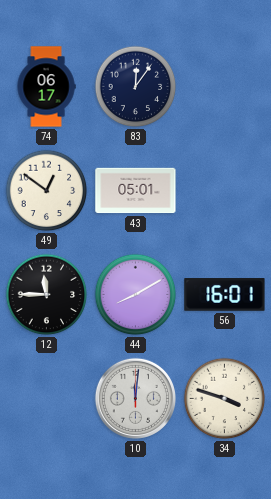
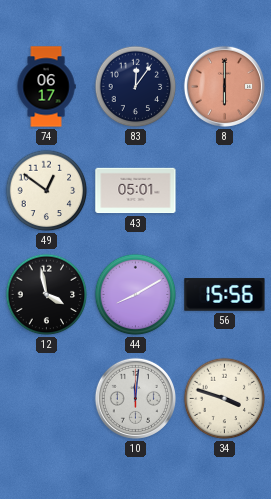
8: none -> 6:00 (224, 86)
12: 11:45 -> 3:58 (47, 295)
56: 16:01 -> 15:56 (225, 295)
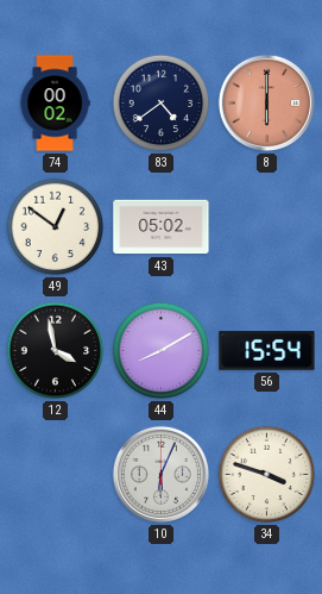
74: 06:17 -> 00:02 (55, 104)
83: 12:06 -> 4:39 (162, 104)
43: 05:01 -> 05:02 (162, 227)
56: 15:56 -> 15:54 (267, 351)
10: 12:01 -> 6:04 (160, 474)
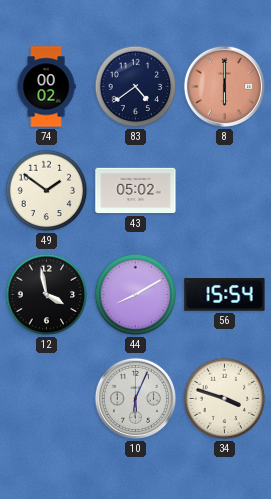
49: 12:51 -> 1:51 (47, 191)
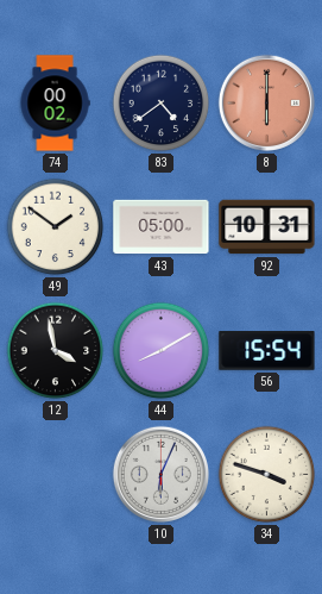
43: 05:02 -> 05:00 (162, 227)
92: none -> 10:31 (267, 227)
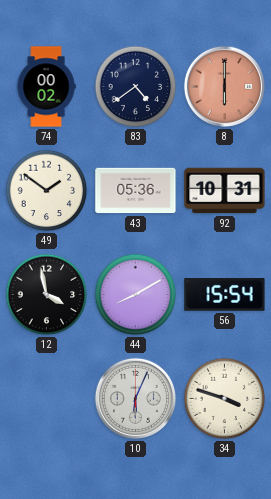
43: 05:00 -> 05:36 (136, 191)
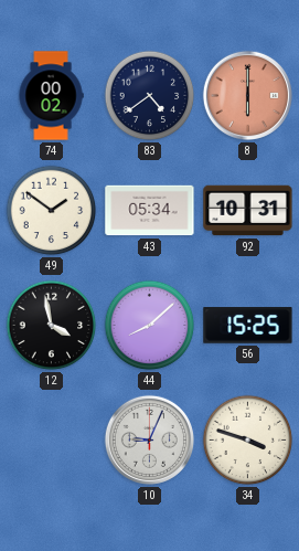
43: 05:36 -> 05:34 (150, 211)
44: 8:10 -> 8:08 (150, 326)
56: 15:54 -> 15:25 (248, 326)
10: 6:04 -> 9:04 (149, 439)
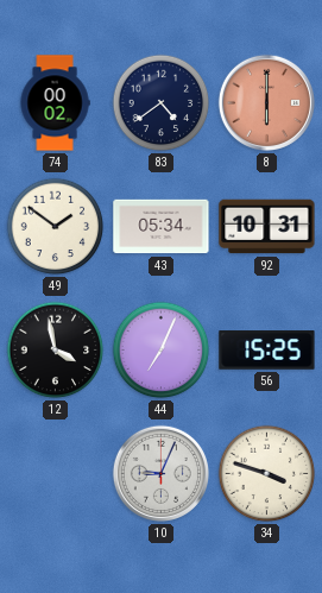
44: 8:08 -> 7:04 (162, 351)
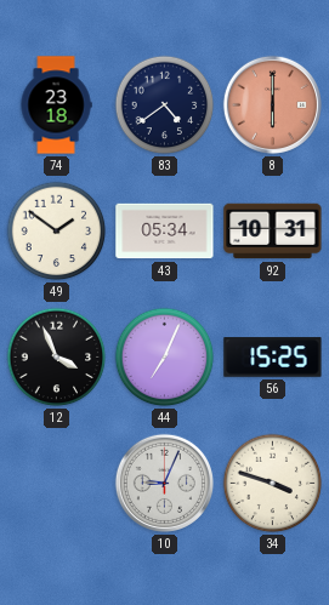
74: 00:02 -> 23:18 (56, 105)
12: 3:58 -> 3:56 (57, 358)
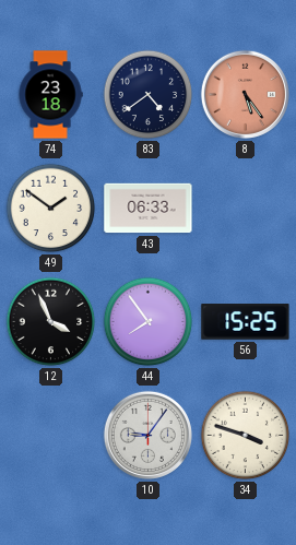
8: 6:00 -> 5:24 (245, 94)
43: 05:34 -> 06:33 (149, 209)
92: 10:31 -> none (273, 232)
44: 7:04 -> 7:54 (149, 322)
10: 9:04 -> 9:06 (147, 435)
